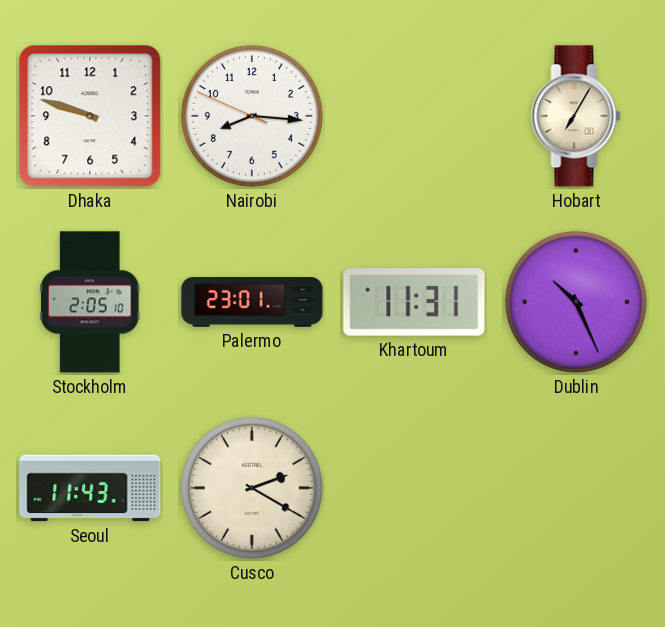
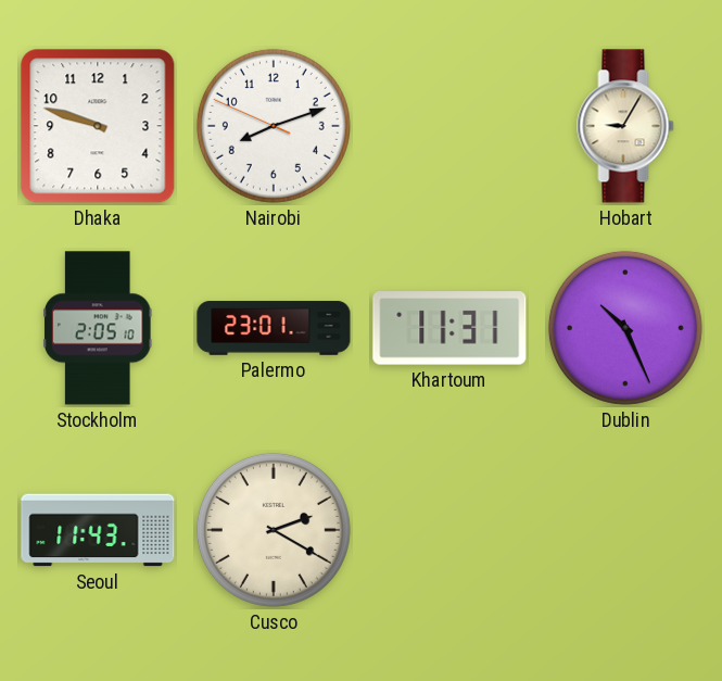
Nairobi: 8:15 -> 8:11 (274, 126)
Hobart: 7:05 -> 9:05 (625, 126)
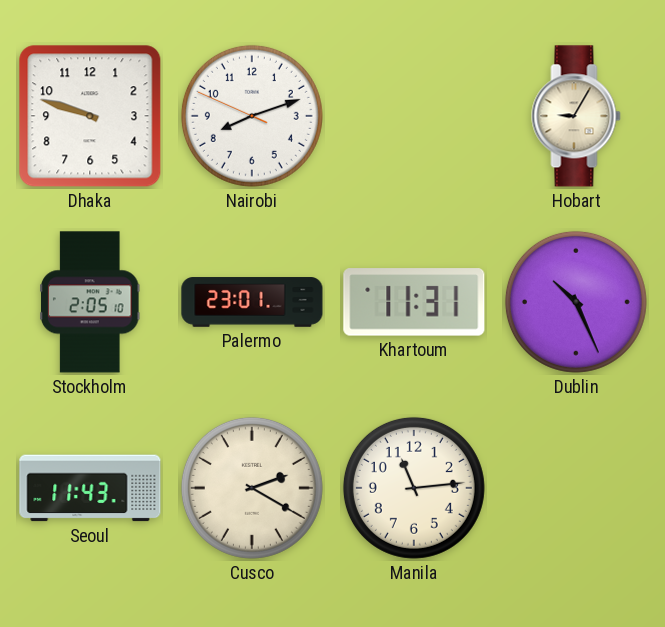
Manila: none -> 11:14 (414, 488)
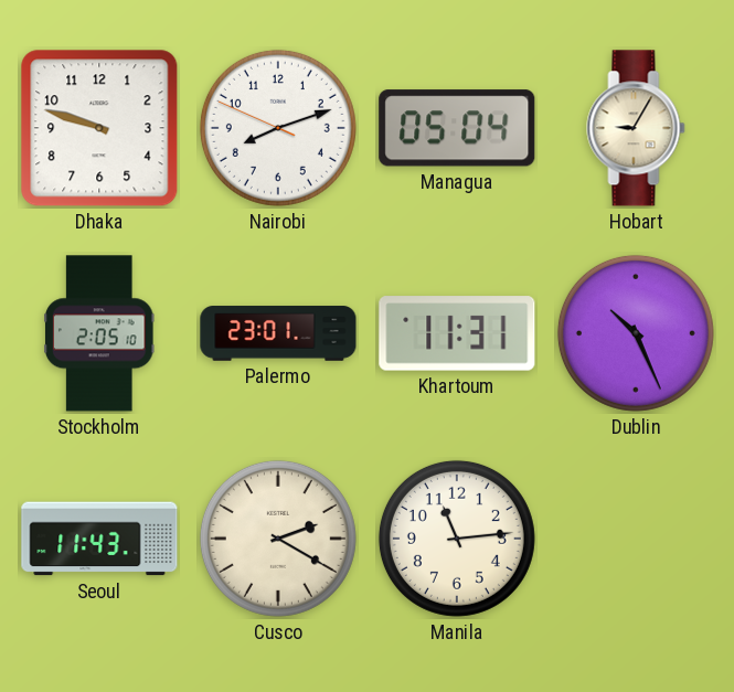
Managua: none -> 05:04 (457, 128)
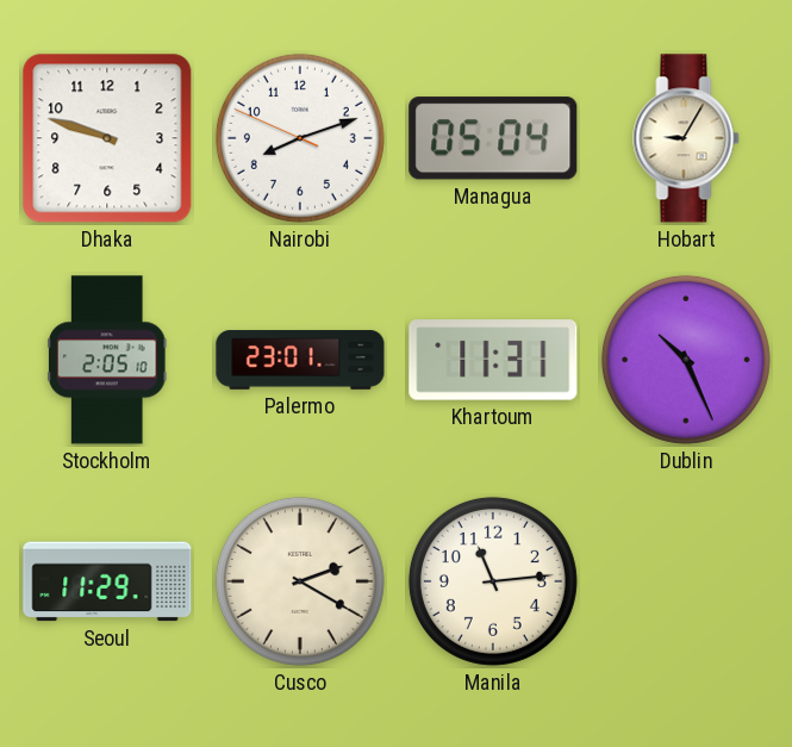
Seoul: 11:43 -> 11:29 (107, 581)
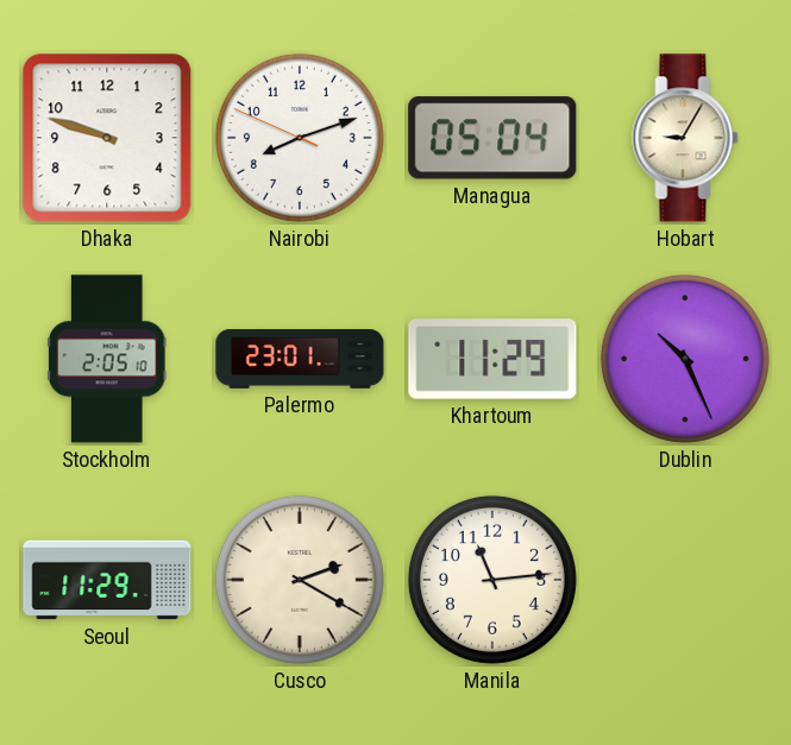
Khartoum: 11:31 -> 11:29 (492, 359)
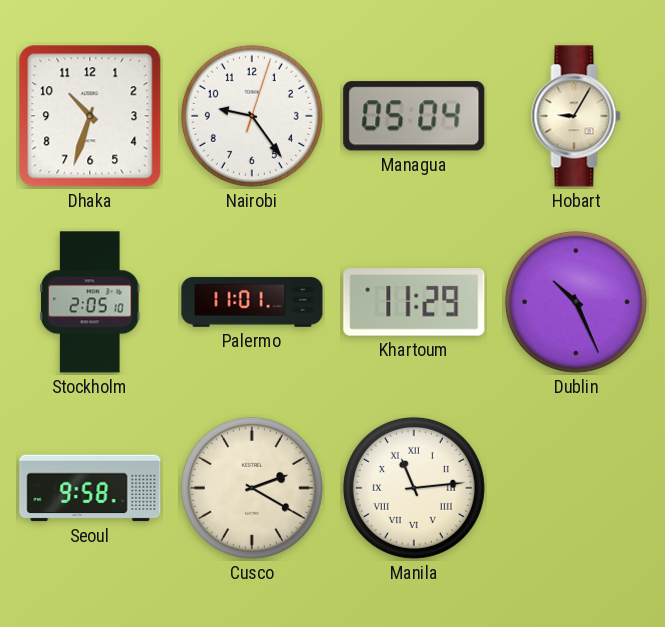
Dhaka: 9:48 -> 10:33 (90, 116)
Nairobi: 8:11 -> 9:24 (252, 116)
Palermo: 23:01 -> 11:01 (252, 302)
Seoul: 11:29 -> 9:58 (90, 488)
Manila numerals: Arabic -> Roman (414, 488)
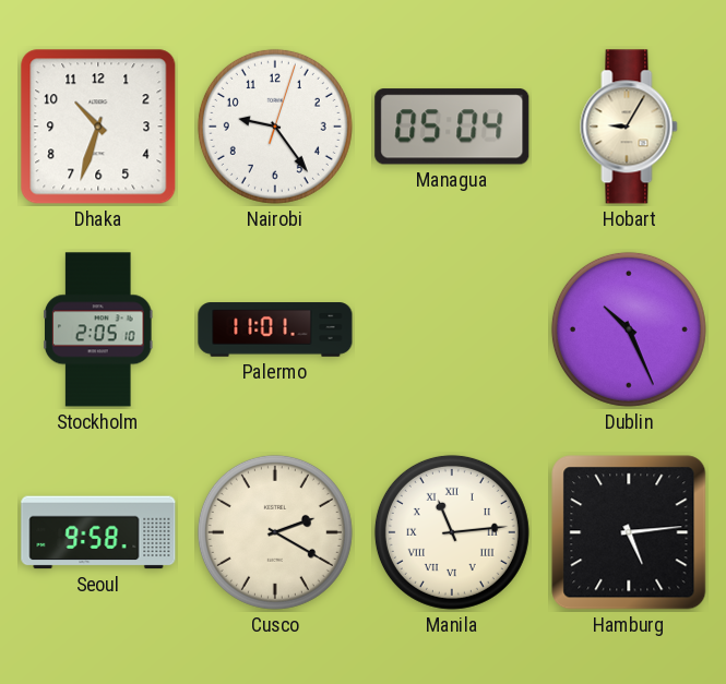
Khartoum: 11:29 -> none (414, 302)
Hamburg: none -> 5:14 (629, 532)
